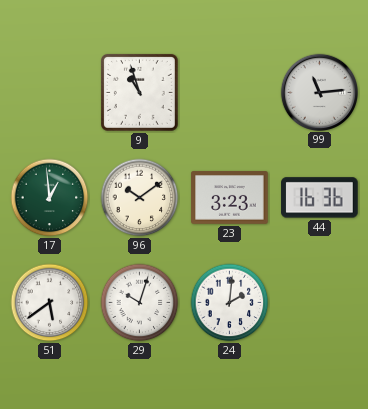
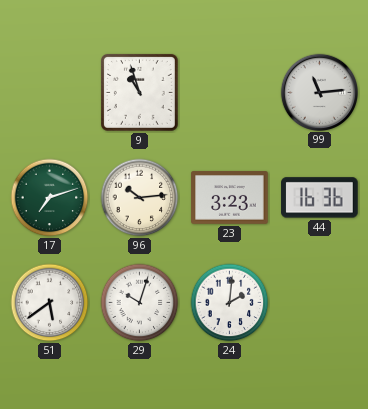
17: 12:59 -> 7:12 (50, 198)
96: 10:09 -> 10:14 (140, 198)
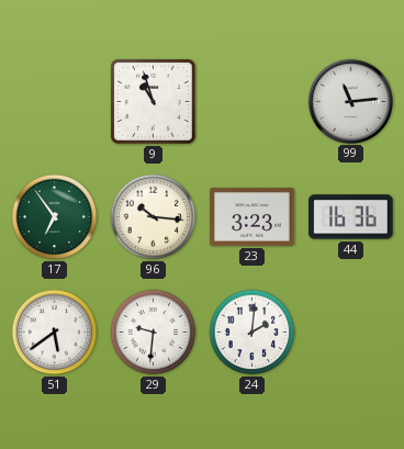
17: 7:12 -> 6:54 (55, 217)
96: 10:14 -> 10:16 (154, 217)
29: 10:03 -> 9:31 (154, 333)
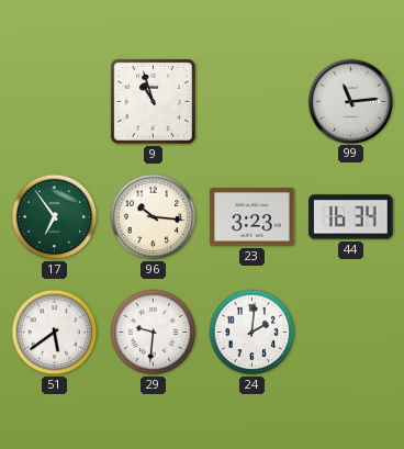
44: 16:36 -> 16:34 (351, 217)
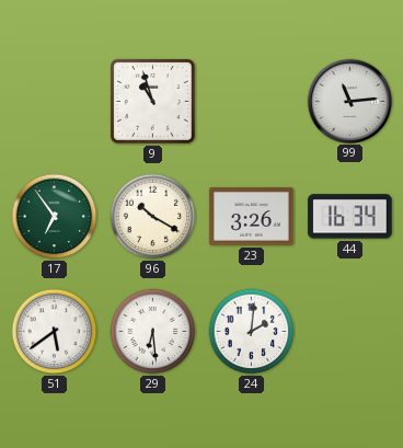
96: 10:16 -> 10:20 (153, 217)
23: 3:23 -> 3:26 (252, 217)
29: 9:31 -> 6:29 (153, 332)
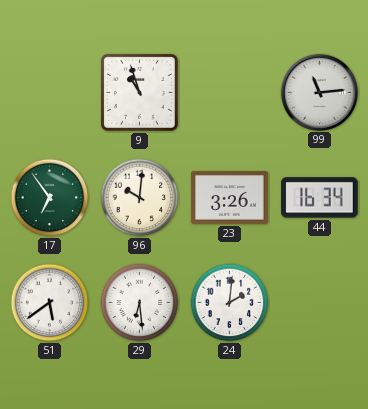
96: 10:20 -> 10:01 (140, 198)
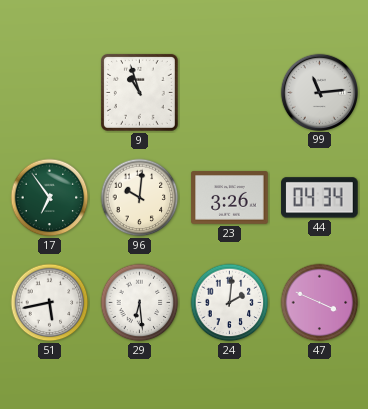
44: 16:34 -> 04:34 (320, 198)
51: 5:39 -> 5:43 (50, 303)
47: none -> 3:49 (320, 303)
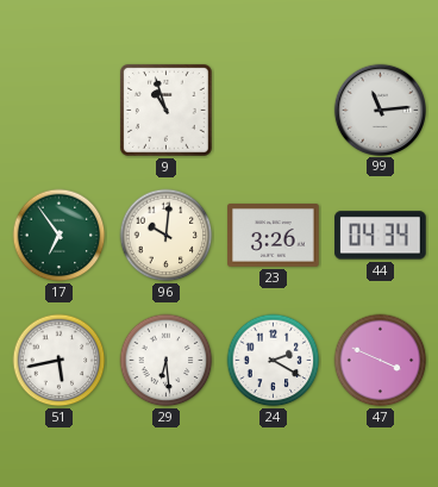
24: 2:01 -> 2:20 (274, 361)
